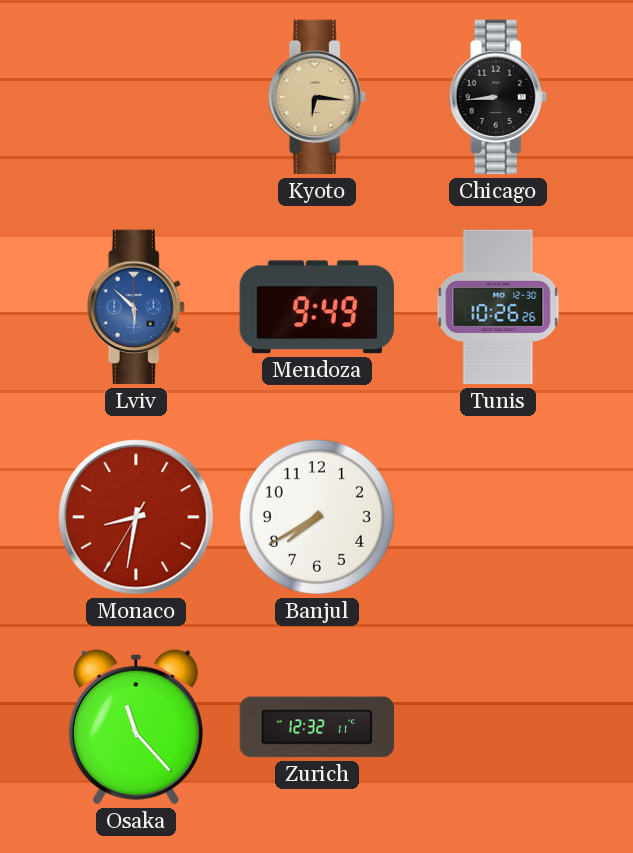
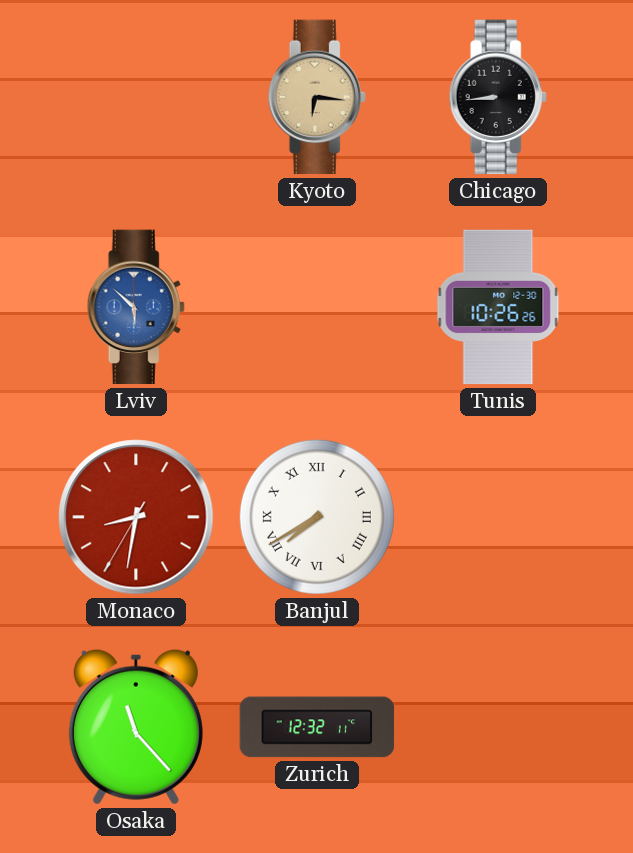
Mendoza: 9:49 -> none (317, 307)
Banjul numerals: Arabic -> Roman (317, 517)
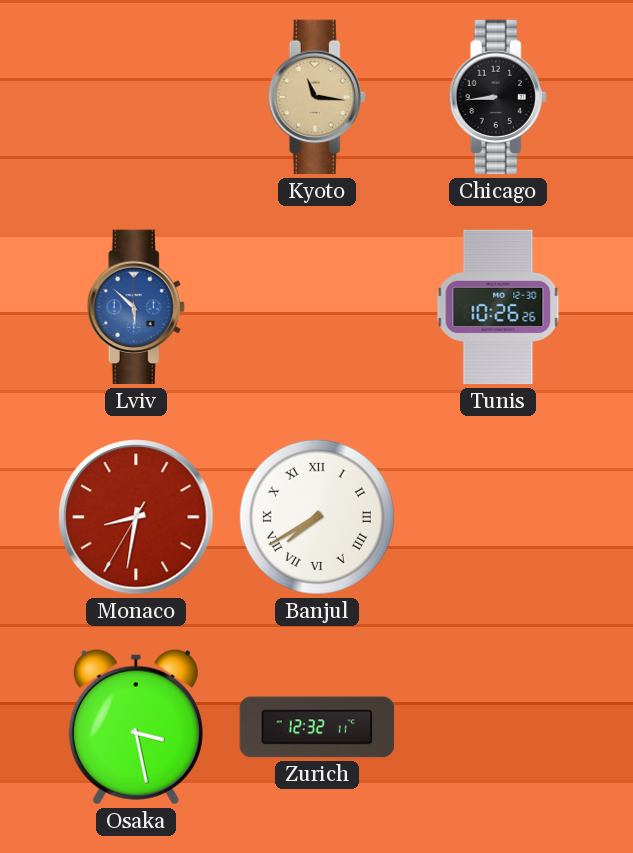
Kyoto: 6:16 -> 11:16 (317, 97)
Osaka: 11:23 -> 3:28 (136, 727)
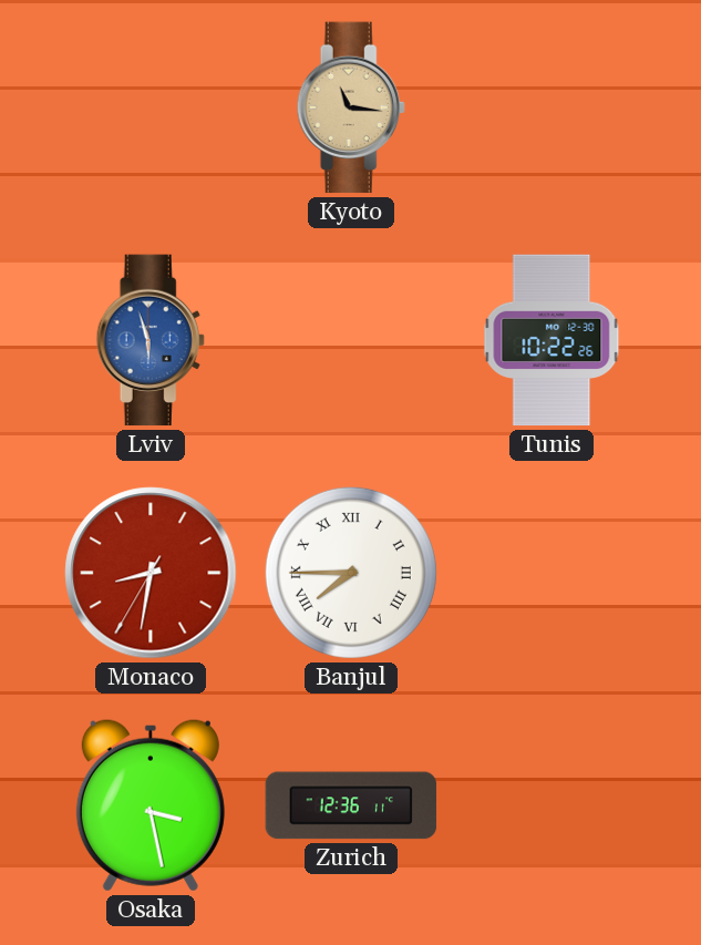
Chicago: 8:44 -> none (498, 97)
Lviv: 5:52 -> 5:57 (151, 340)
Tunis: 10:26 -> 10:22 (551, 340)
Banjul: 7:40 -> 7:45 (351, 573)
Zurich: 12:32 -> 12:36 (351, 805)
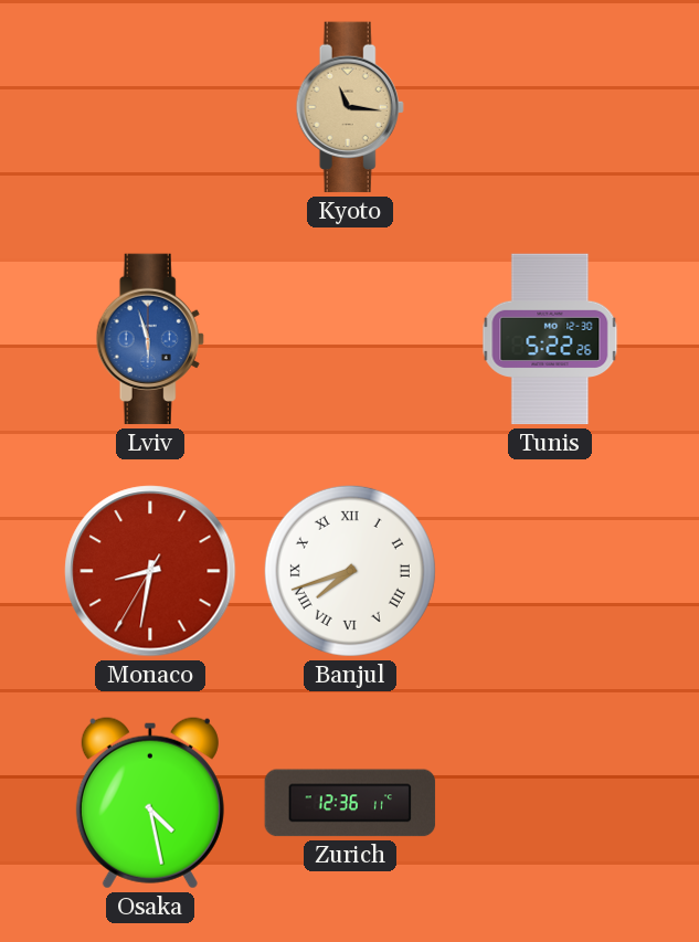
Tunis: 10:22 -> 5:22 (550, 339)
Banjul: 7:45 -> 7:42 (350, 571)
Osaka: 3:28 -> 4:28 (150, 803)
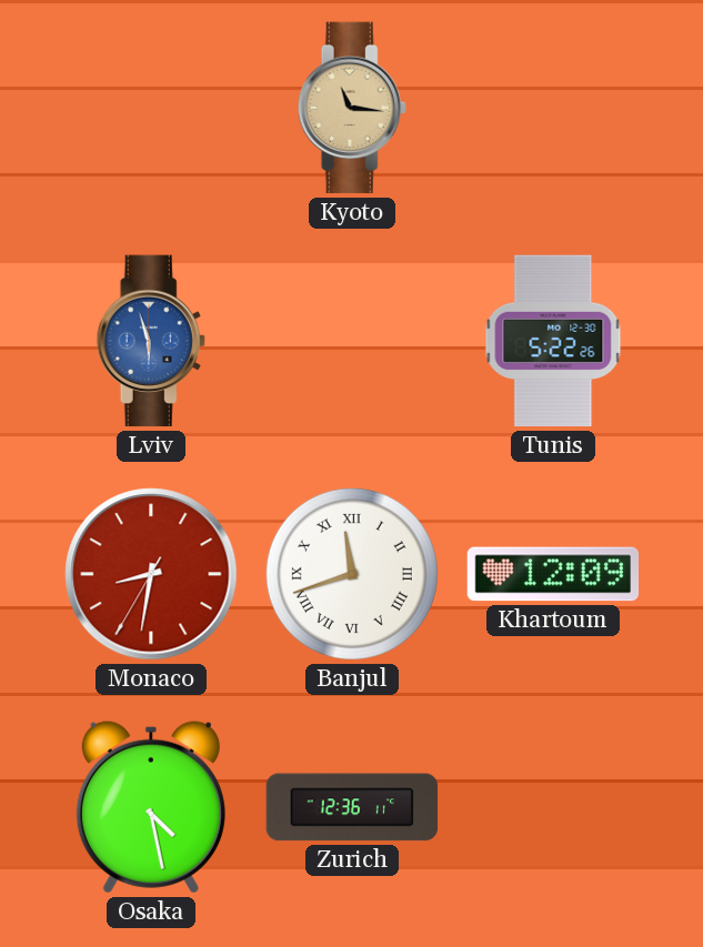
Banjul: 7:42 -> 11:42 (352, 574)
Khartoum: none -> 12:09 (553, 574)
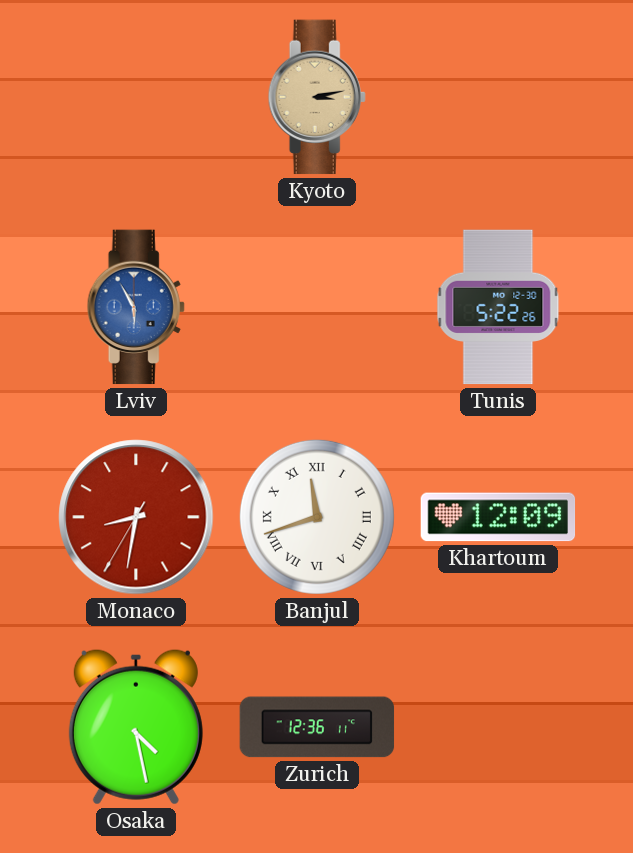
Kyoto: 11:16 -> 3:13 (317, 97)
Lviv: 5:57 -> 5:55 (136, 307)
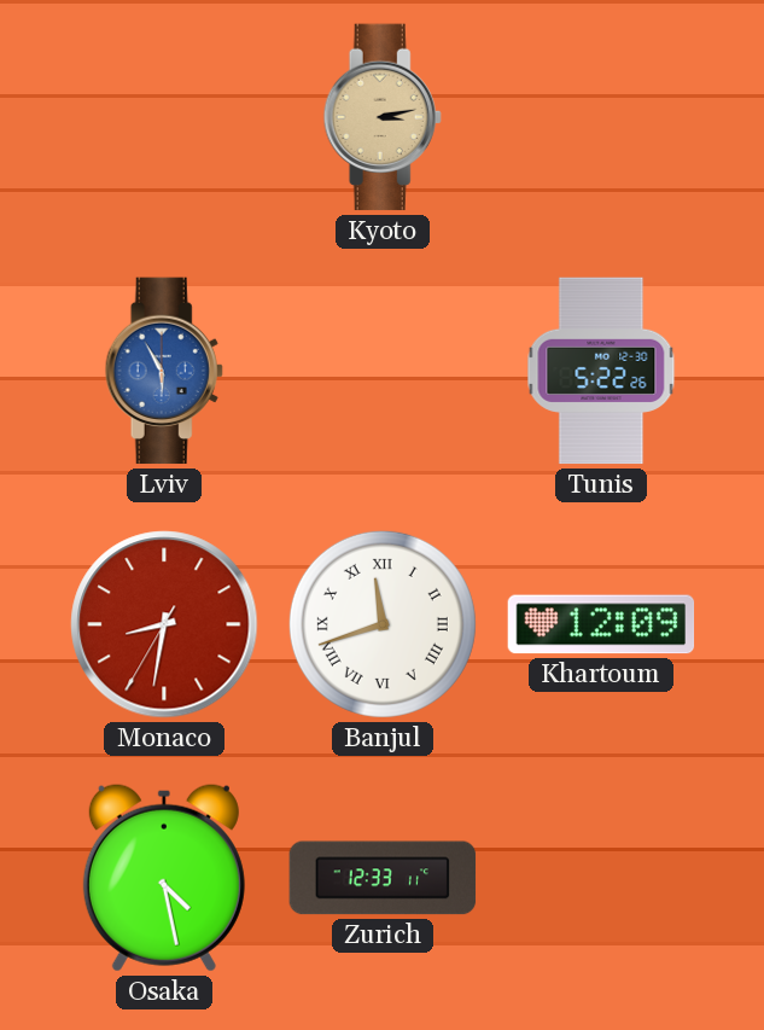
Zurich: 12:36 -> 12:33 (383, 878)
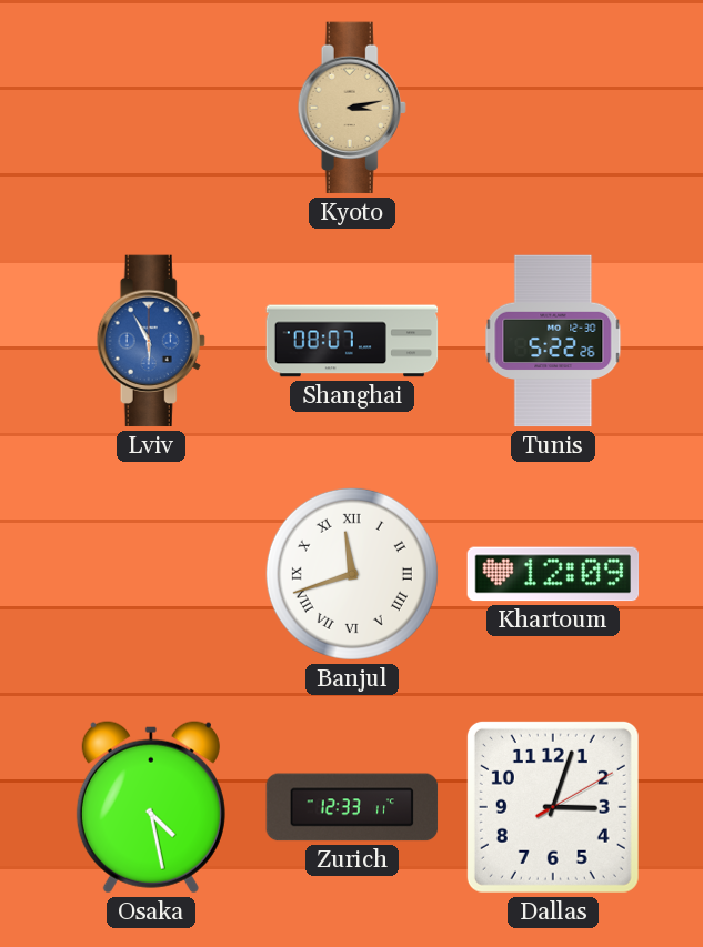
Shanghai: none -> 08:07 (352, 341)
Monaco: 8:31 -> none (164, 624)
Dallas: none -> 3:03 (553, 807)
